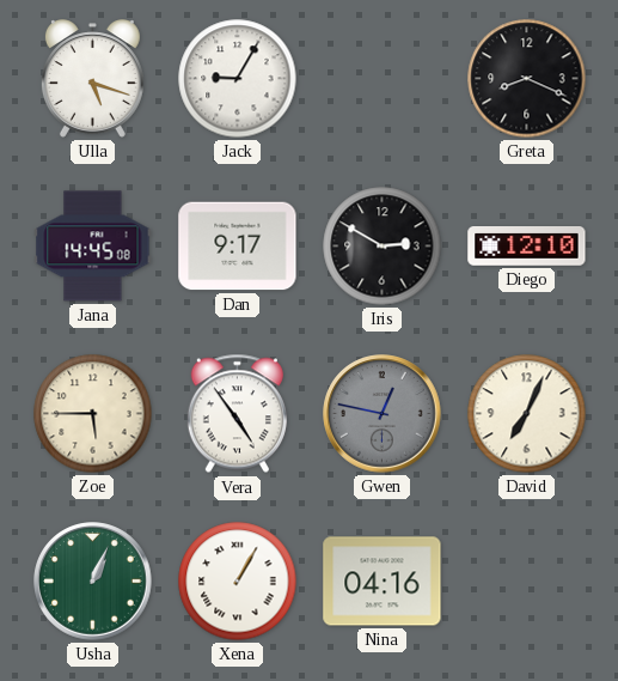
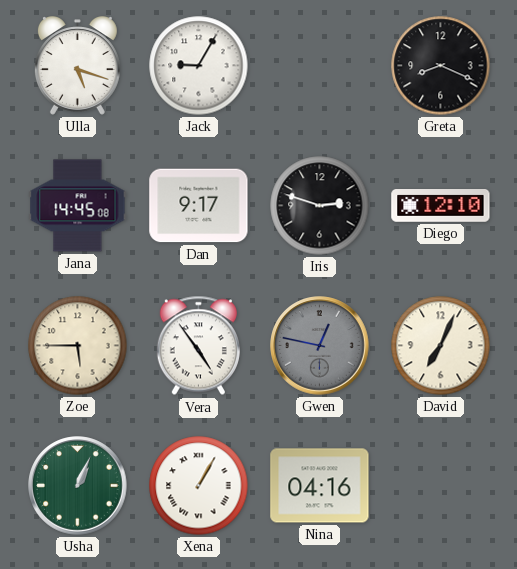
Iris: 2:50 -> 2:48 (320, 206)
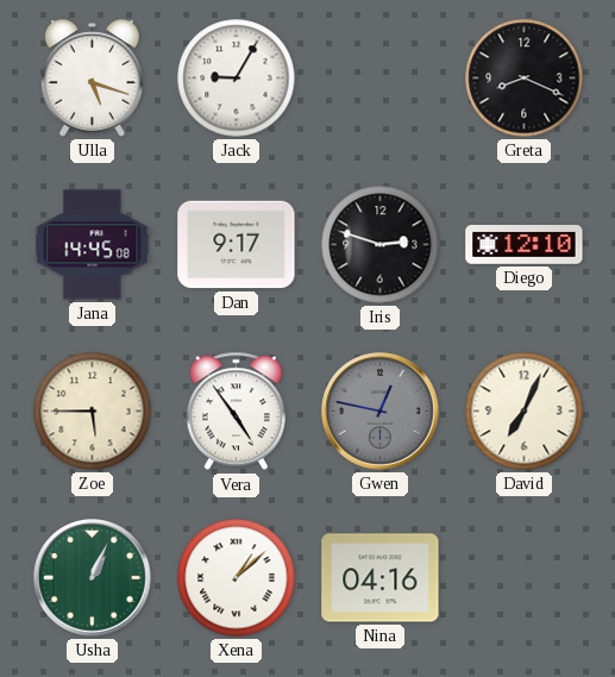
Xena: 1:05 -> 1:08 (237, 578)
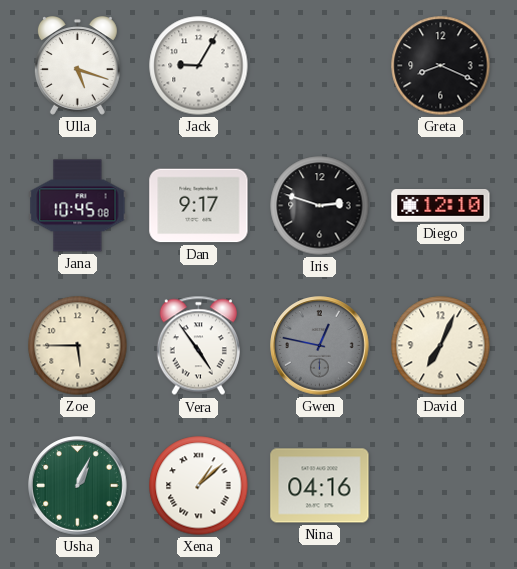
Jana: 14:45 -> 10:45 (78, 206)
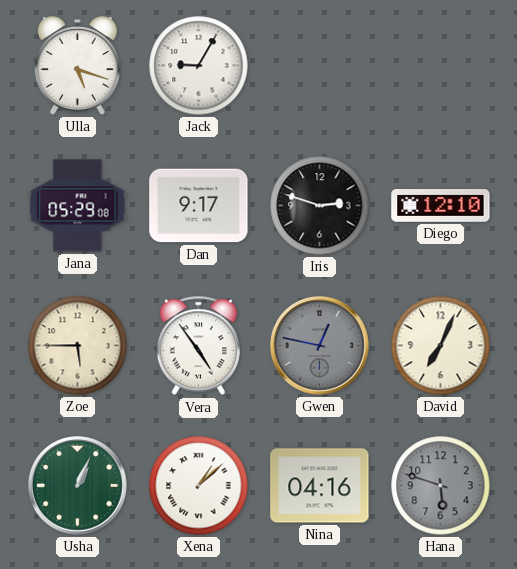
Greta: 8:19 -> none (441, 66)
Jana: 10:45 -> 05:29 (78, 206)
Hana: none -> 5:48 (441, 486)
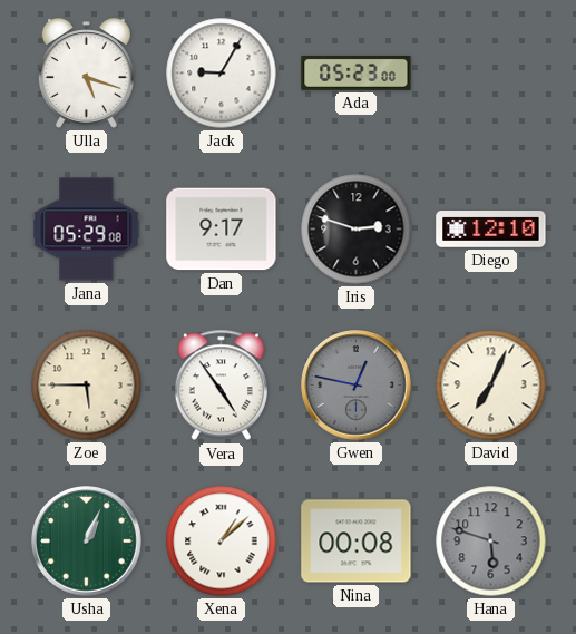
Ada: none -> 05:23 (357, 72)
Nina: 04:16 -> 00:08 (357, 542)
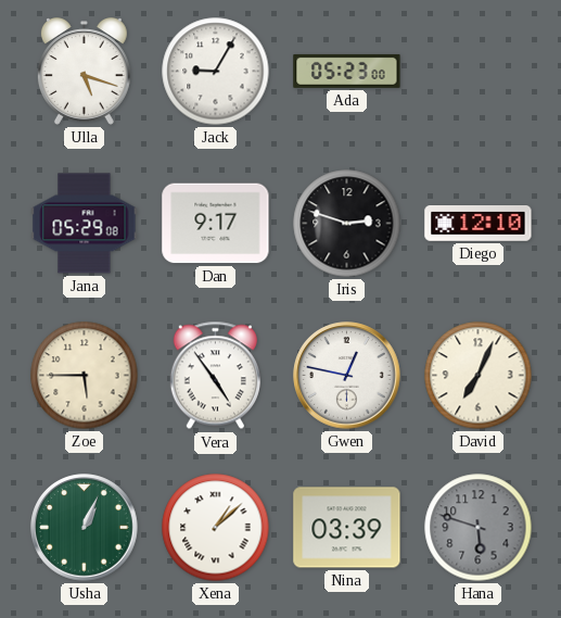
Gwen dial: grey -> white (347, 376)
Nina: 00:08 -> 03:39 (347, 528)
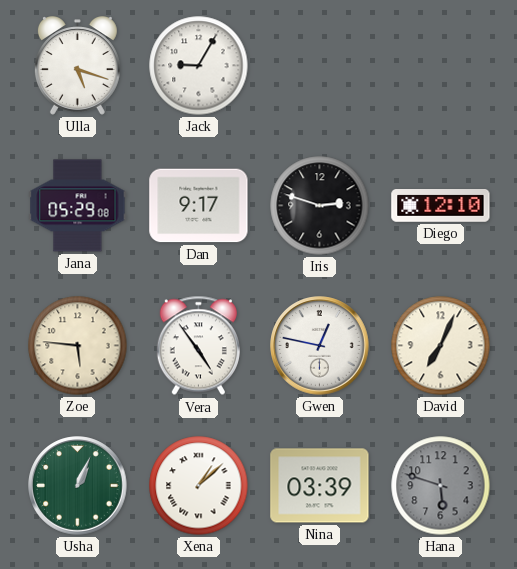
Ada: 05:23 -> none (347, 71)
Zoe: 5:45 -> 5:46 (78, 346)
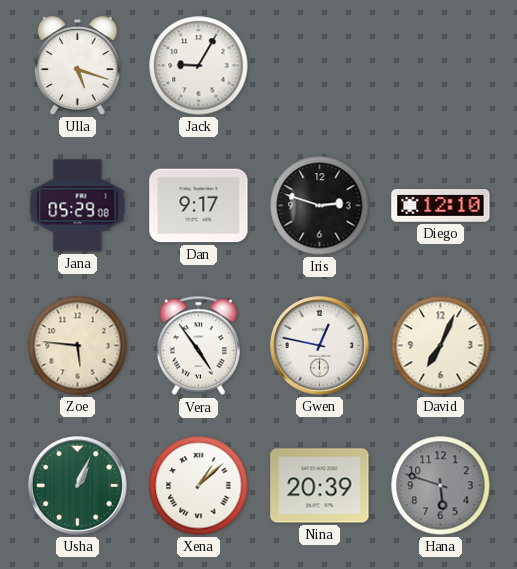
Nina: 03:39 -> 20:39 (320, 486)
